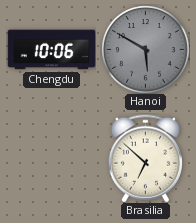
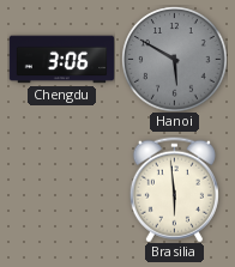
Chengdu: 10:06 -> 3:06 (61, 60)
Brasilia: 6:52 -> 5:59 (174, 189)
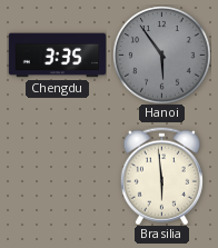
Chengdu: 3:06 -> 3:35 (57, 56)
Hanoi: 5:50 -> 5:54 (161, 54)
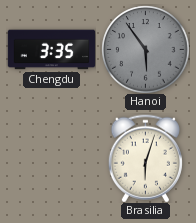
Brasilia: 5:59 -> 6:03 (145, 158)
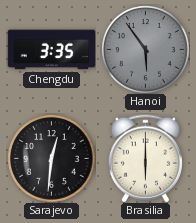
Sarajevo: none -> 12:31 (51, 158)
Brasilia: 6:03 -> 6:00 (145, 158)
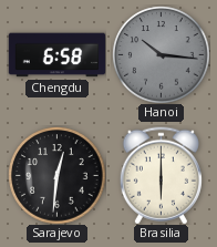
Chengdu: 3:35 -> 6:58 (56, 55)
Hanoi: 5:54 -> 10:16 (161, 54)
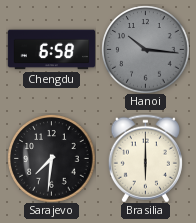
Sarajevo: 12:31 -> 7:31 (51, 158)
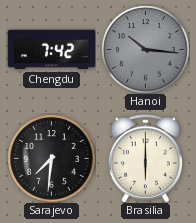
Chengdu: 6:58 -> 7:42 (51, 50)
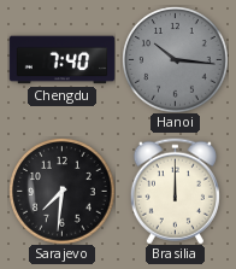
Chengdu: 7:42 -> 7:40 (61, 60)
Brasilia: 6:00 -> 12:00 (175, 191)
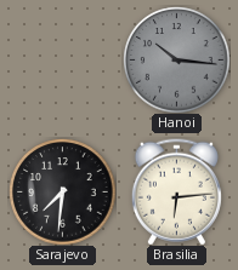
Chengdu: 7:40 -> none (61, 60)
Brasilia: 12:00 -> 6:14 (176, 191)
